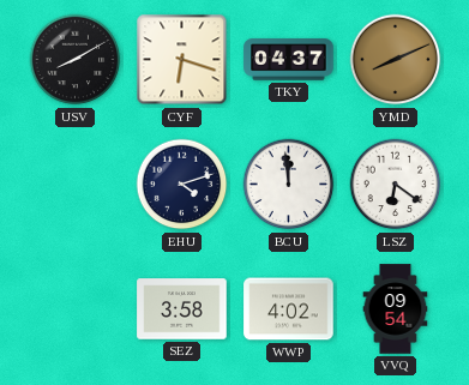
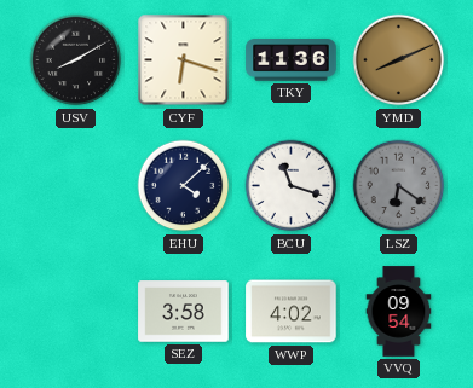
TKY: 04:37 -> 11:36 (292, 60)
EHU: 4:12 -> 4:08 (184, 186)
BCU: 11:59 -> 11:18 (292, 186)
LSZ dial: white -> grey (399, 186)
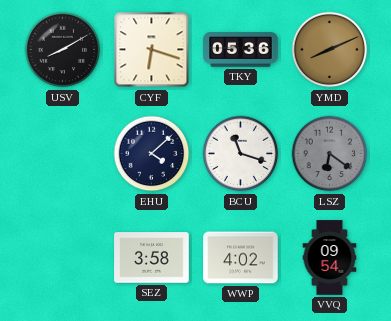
TKY: 11:36 -> 05:36 (241, 50)
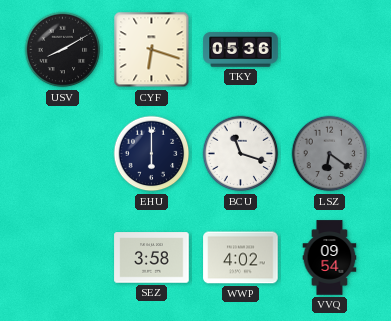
YMD: 8:11 -> none (330, 50)
EHU: 4:08 -> 6:00 (152, 154)
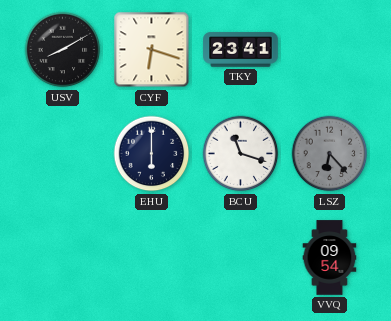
TKY: 05:36 -> 23:41 (241, 50)
LSZ: 6:21 -> 6:23 (330, 154)
SEZ: 3:58 -> none (152, 258)
WWP: 4:02 -> none (241, 258)
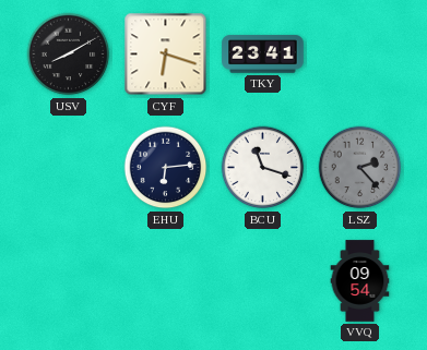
EHU: 6:00 -> 6:14 (166, 168)
LSZ: 6:23 -> 2:23 (360, 168)
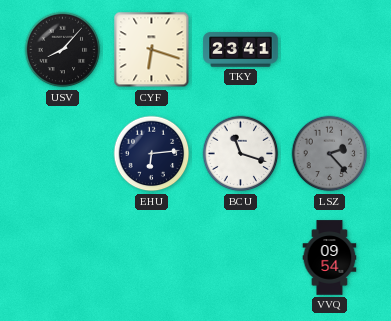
USV: 8:10 -> 8:07 (63, 50)
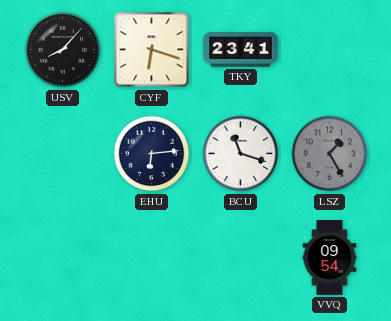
LSZ: 2:23 -> 1:25 (330, 154)
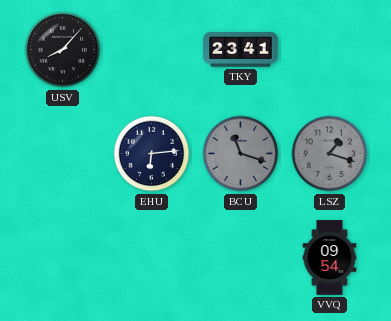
CYF: 6:18 -> none (152, 50)
BCU dial: white -> grey (241, 154)
LSZ: 1:25 -> 1:18 (330, 154)
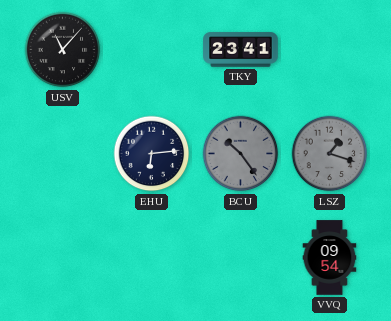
USV: 8:07 -> 11:07 (63, 50)
BCU: 11:18 -> 10:24 (241, 154)
